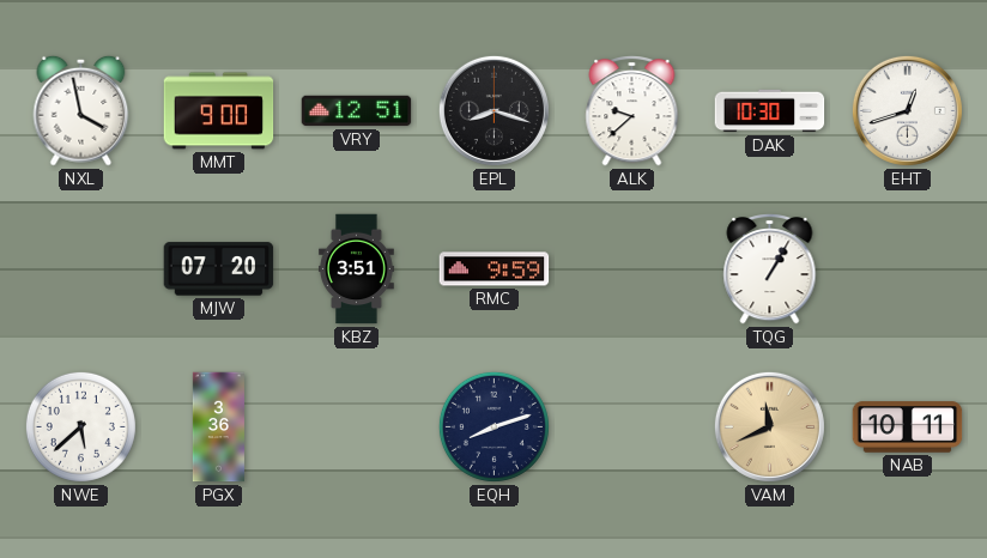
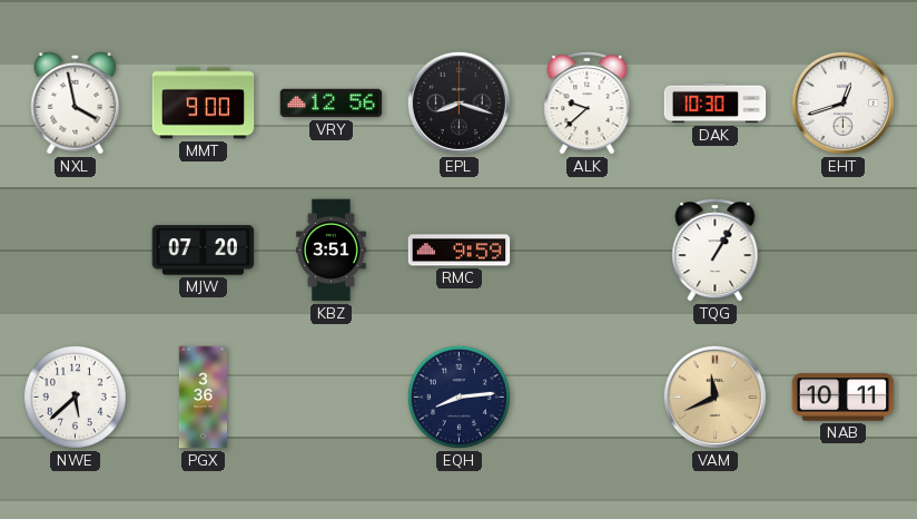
VRY: 12:51 -> 12:56 (332, 104)
EQH: 8:12 -> 8:14 (458, 396)
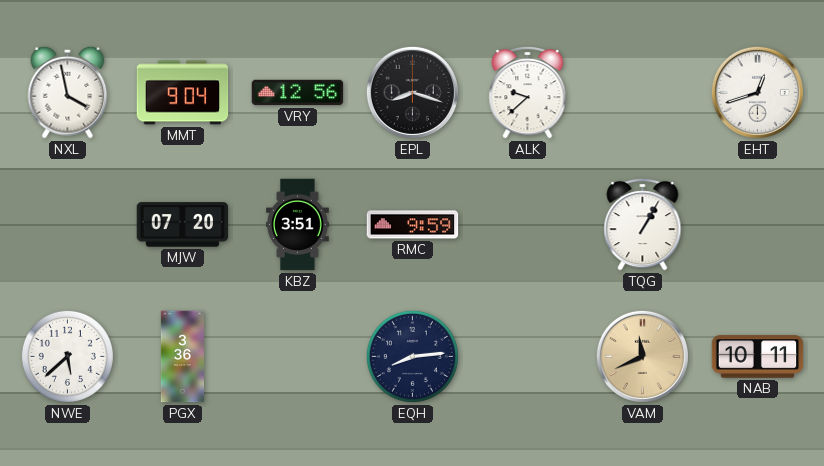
MMT: 9:00 -> 9:04 (183, 93)
DAK: 10:30 -> none (716, 104)
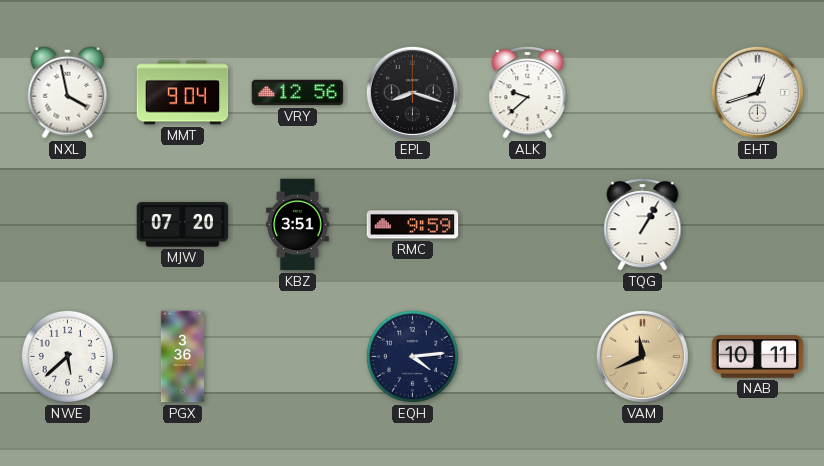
EQH: 8:14 -> 4:14 (412, 356)
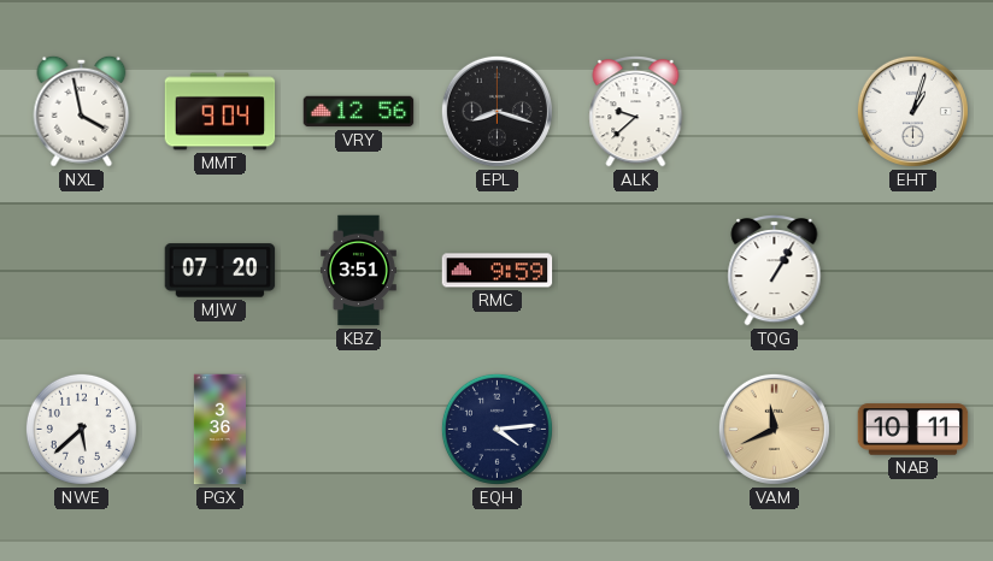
EHT: 12:42 -> 1:03 (912, 111)
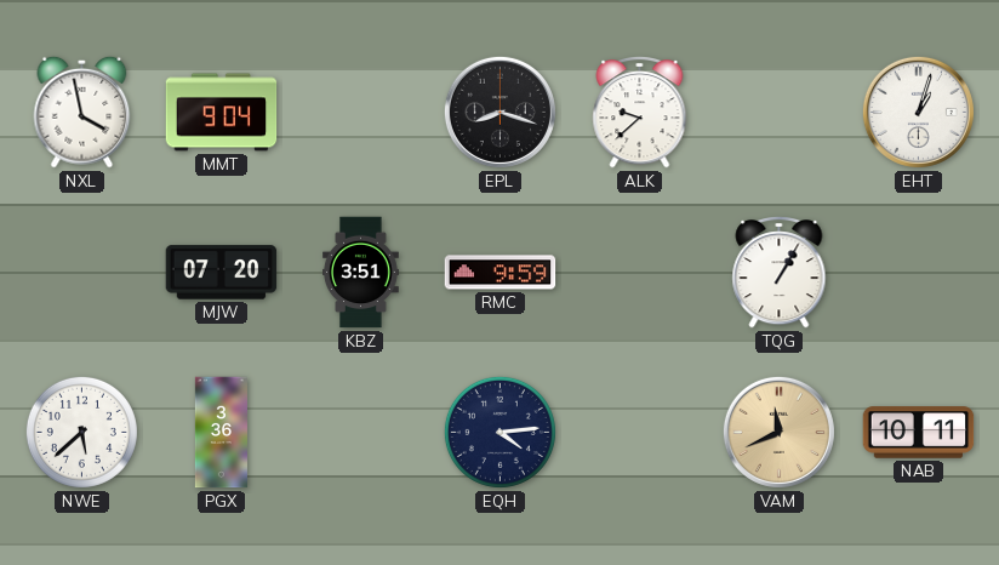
VRY: 12:56 -> none (359, 112)
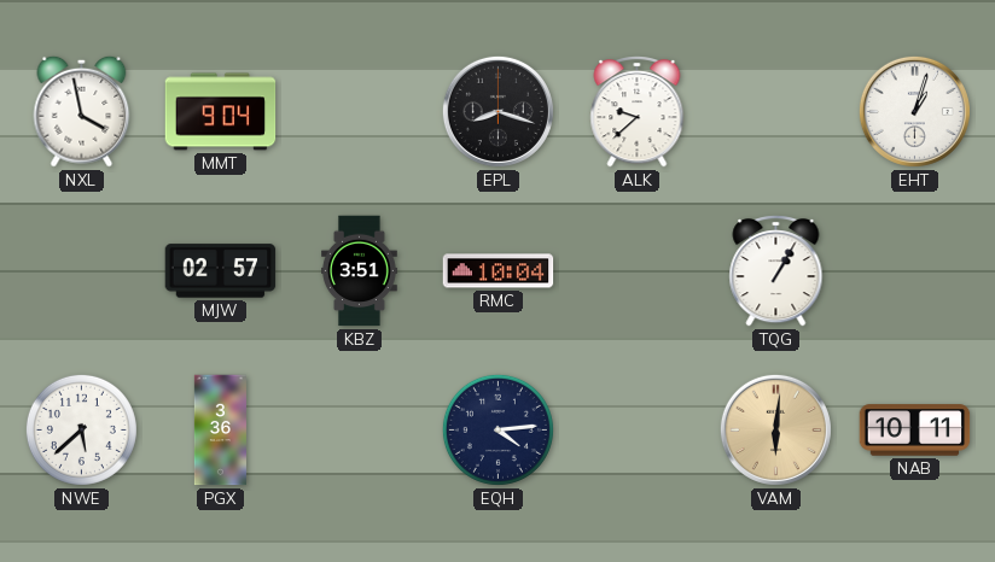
MJW: 07:20 -> 02:57 (221, 271)
RMC: 9:59 -> 10:04 (499, 271)
VAM: 11:41 -> 6:01 (775, 429)
